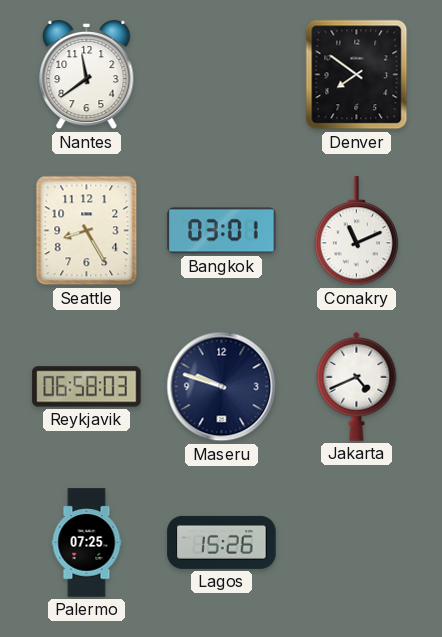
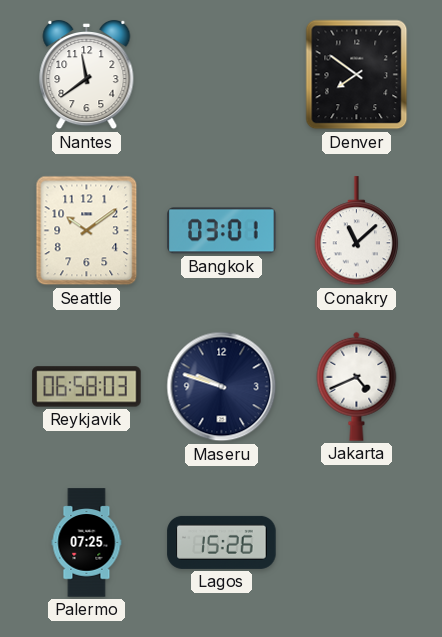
Seattle: 8:25 -> 10:09 (87, 231)
Conakry: 11:11 -> 11:08 (357, 231)
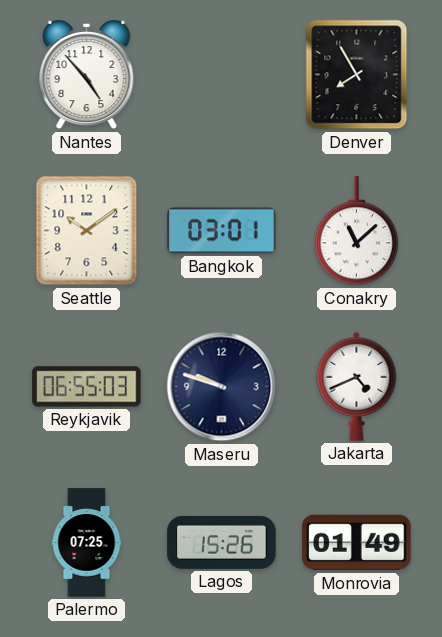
Nantes: 11:39 -> 4:53 (87, 75)
Denver: 7:51 -> 7:55 (357, 75)
Reykjavik: 06:58 -> 06:55 (87, 387)
Monrovia: none -> 01:49 (357, 543)
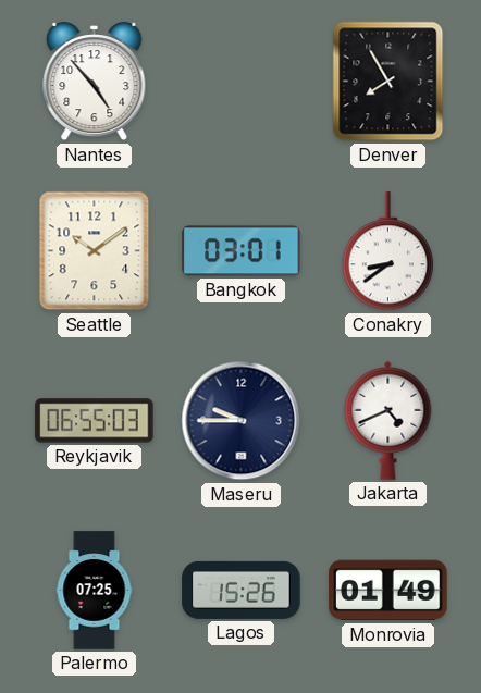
Conakry: 11:08 -> 8:39 (388, 251)
Maseru: 9:48 -> 9:45 (242, 421)
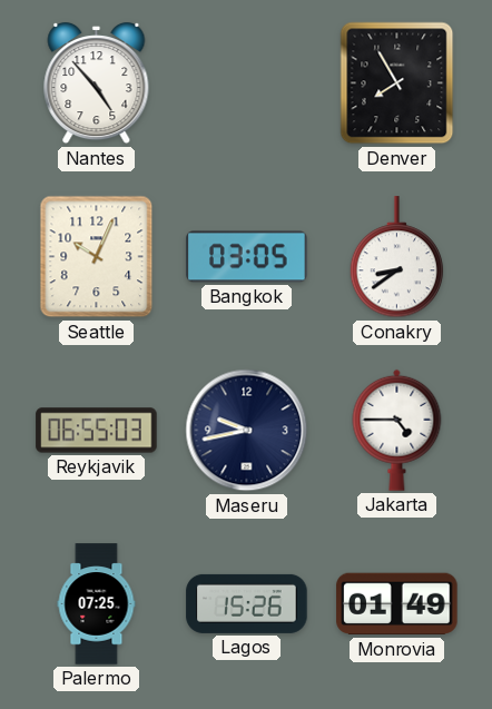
Seattle: 10:09 -> 10:04 (97, 257)
Bangkok: 03:01 -> 03:05 (247, 257)
Maseru: 9:45 -> 9:43 (247, 431)
Jakarta: 4:41 -> 4:45 (397, 430)
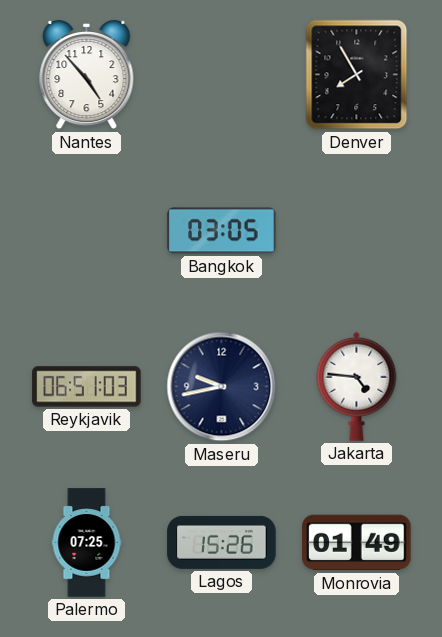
Seattle: 10:04 -> none (97, 257)
Conakry: 8:39 -> none (397, 257)
Reykjavik: 06:55 -> 06:51 (87, 387)
Jakarta: 4:45 -> 4:46 (357, 386)
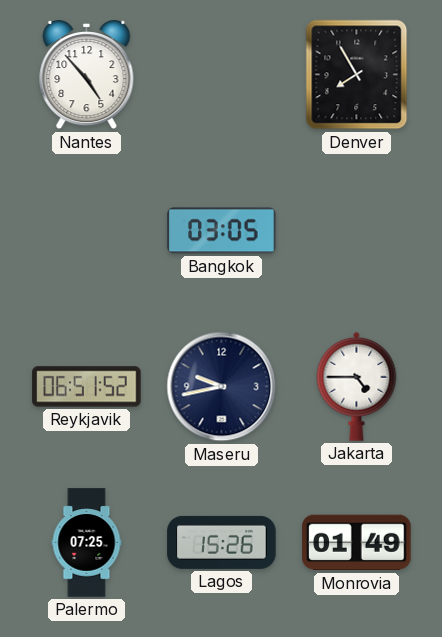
Reykjavik: 06:51:03 -> 06:51:52 (87, 387)
Jakarta: 4:46 -> 4:45 (357, 386)
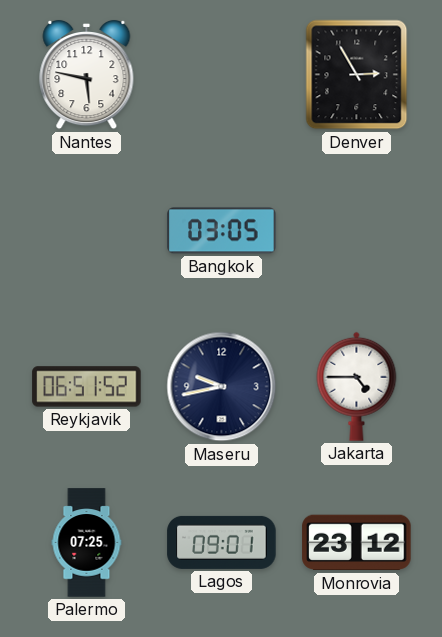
Nantes: 4:53 -> 5:47 (87, 75)
Denver: 7:55 -> 2:55 (357, 75)
Lagos: 15:26 -> 09:01 (222, 542)
Monrovia: 01:49 -> 23:12 (357, 543)
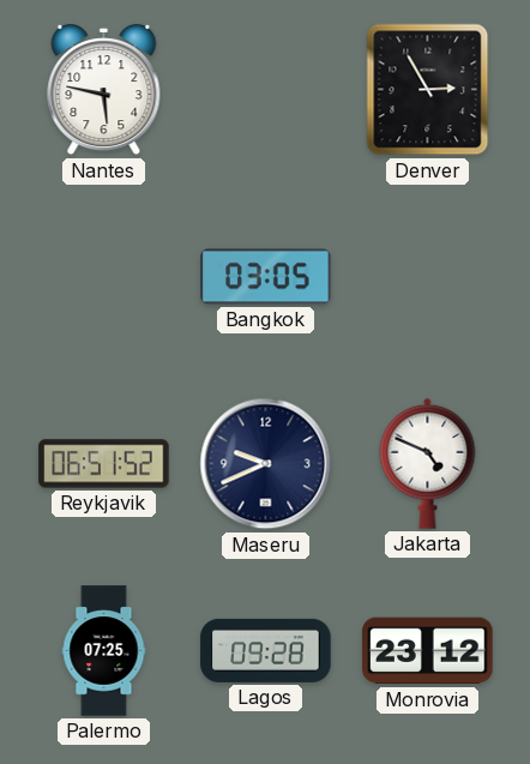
Maseru: 9:43 -> 9:41 (266, 464)
Jakarta: 4:45 -> 4:49 (428, 463)
Lagos: 09:01 -> 09:28 (266, 650)
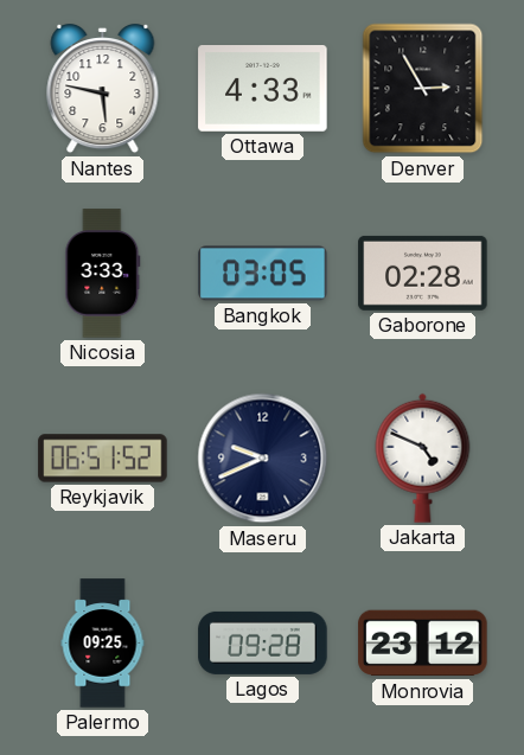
Ottawa: none -> 4:33 (263, 89)
Nicosia: none -> 3:33 (103, 274)
Gaborone: none -> 02:28 (423, 273)
Palermo: 07:25 -> 09:25 (103, 644)
